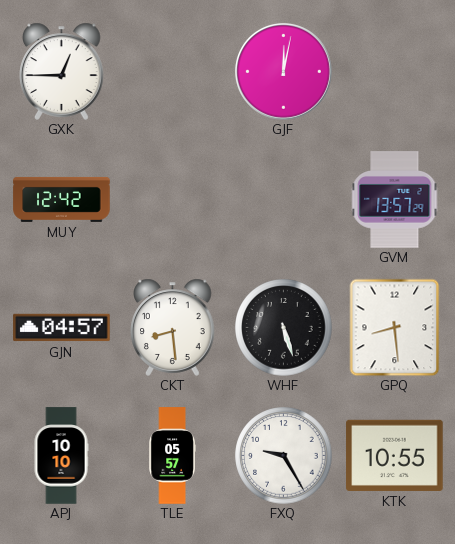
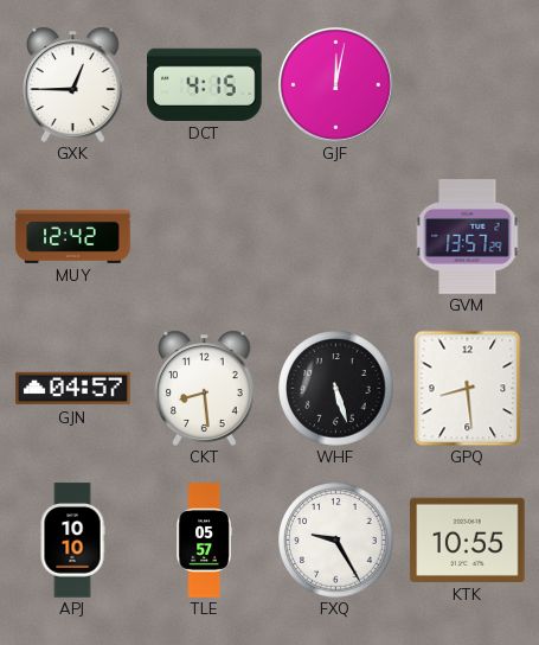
DCT: none -> 4:15 (205, 84)
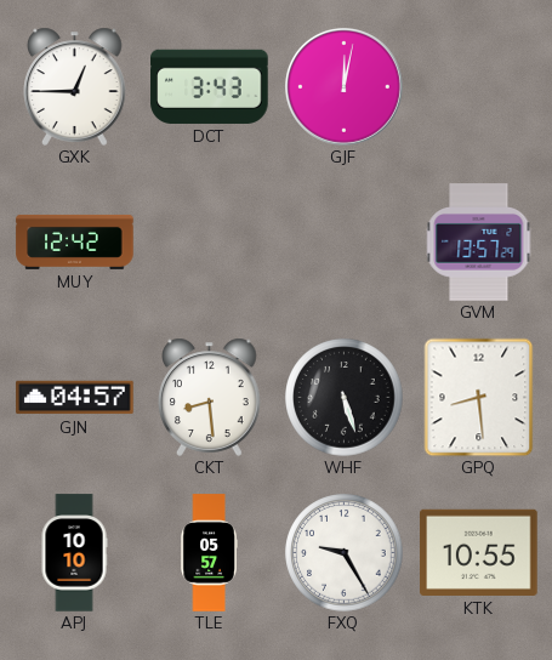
DCT: 4:15 -> 3:43 (210, 86)
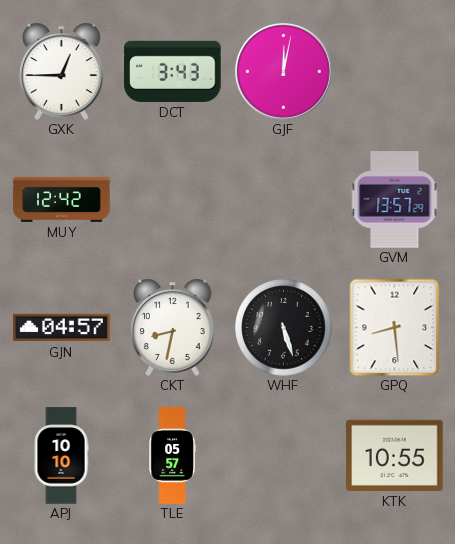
CKT: 8:29 -> 8:32 (173, 327)
FXQ: 9:25 -> none (345, 553)
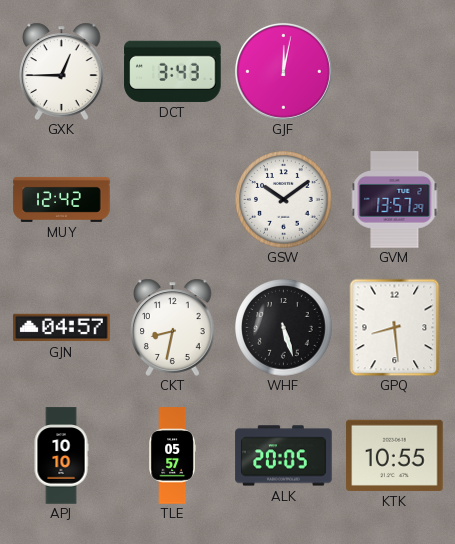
GSW: none -> 10:09 (284, 200)
ALK: none -> 20:05 (284, 456)
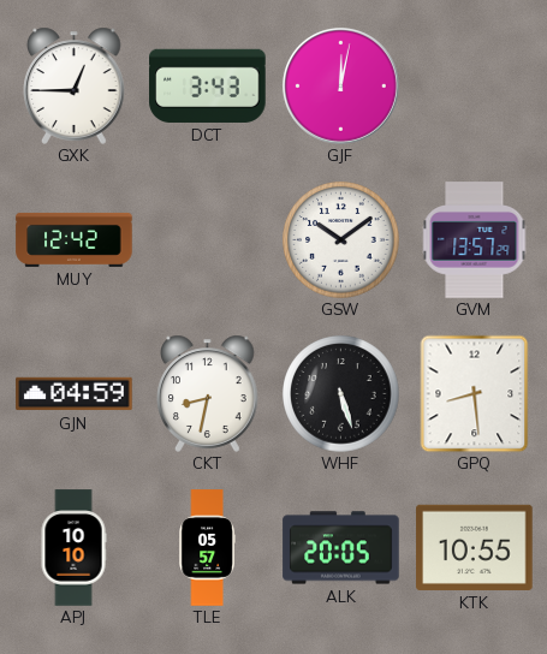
GJN: 04:57 -> 04:59 (75, 394)
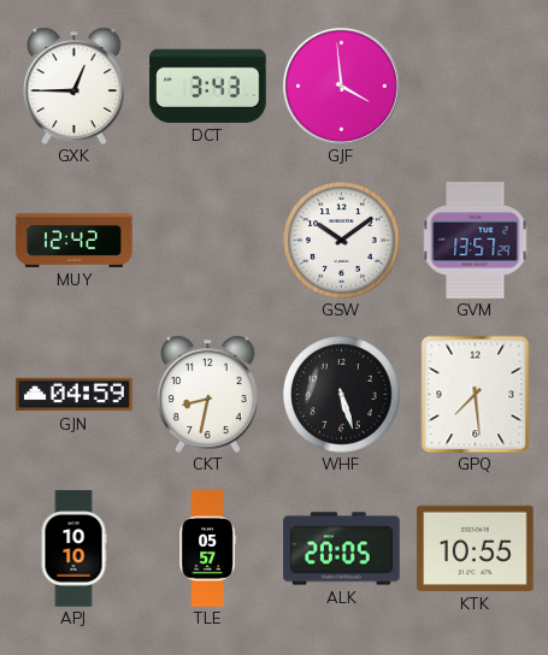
GJF: 12:02 -> 3:59 (341, 85)
GPQ: 8:29 -> 7:29 (476, 394)
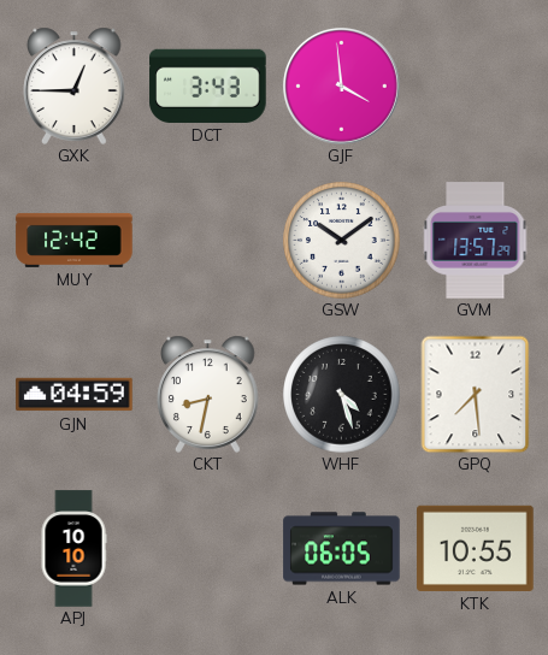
WHF: 5:27 -> 4:27 (342, 395)
TLE: 05:57 -> none (207, 549)
ALK: 20:05 -> 06:05 (342, 549)
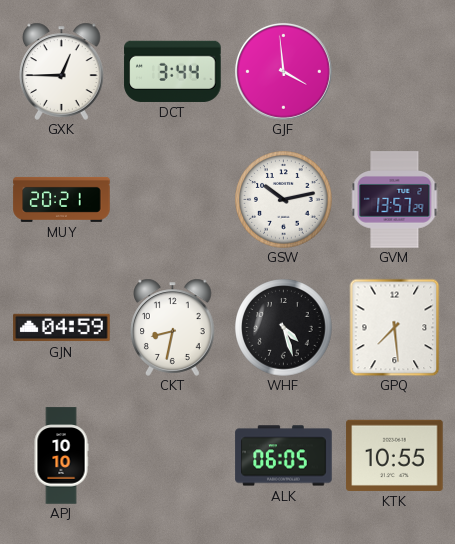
DCT: 3:43 -> 3:44 (173, 71)
MUY: 12:42 -> 20:21 (62, 199)
GSW: 10:09 -> 10:13 (284, 200)
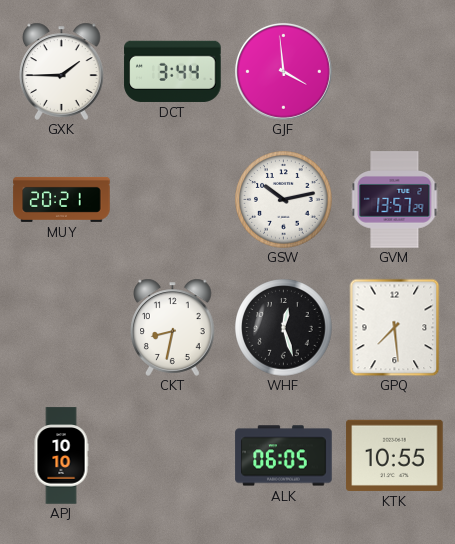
GXK: 12:45 -> 1:45 (62, 71)
GJN: 04:59 -> none (62, 328)
WHF: 4:27 -> 12:27 (284, 328)
